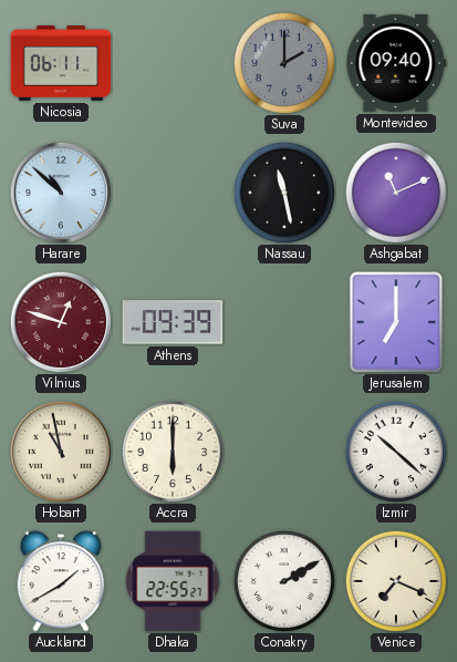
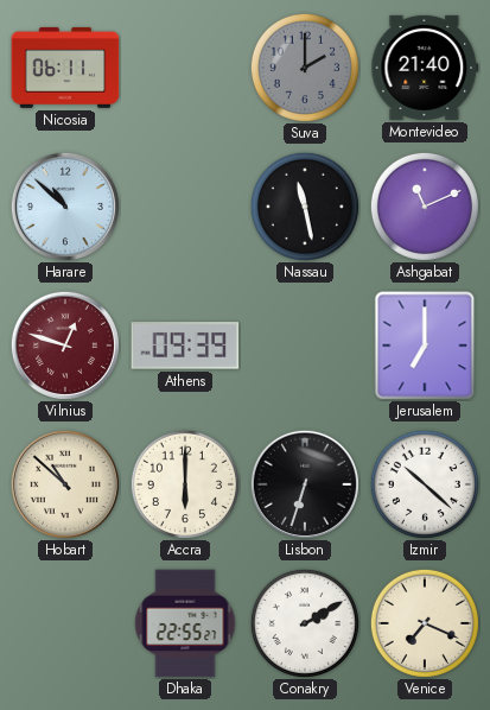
Montevideo: 09:40 -> 21:40 (425, 68)
Hobart: 10:58 -> 10:52 (65, 484)
Lisbon: none -> 6:33 (305, 484)
Auckland: 1:40 -> none (61, 581)
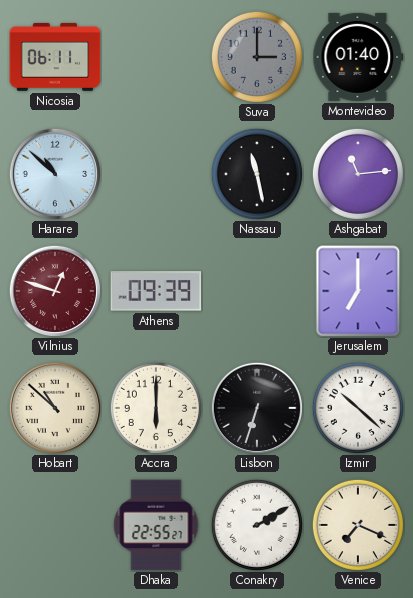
Suva: 2:00 -> 3:00 (257, 57)
Montevideo: 21:40 -> 01:40 (358, 57)
Ashgabat: 11:11 -> 11:14 (358, 174)
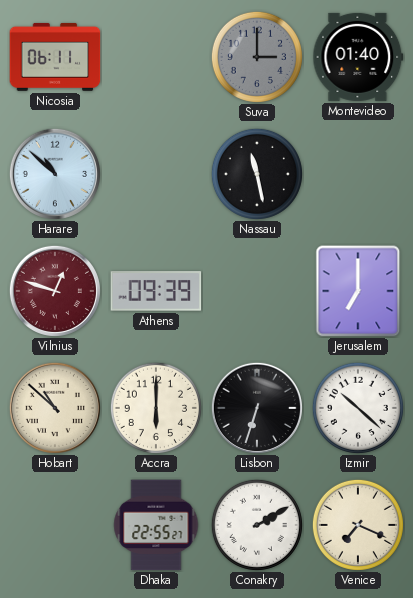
Ashgabat: 11:14 -> none (358, 174)
